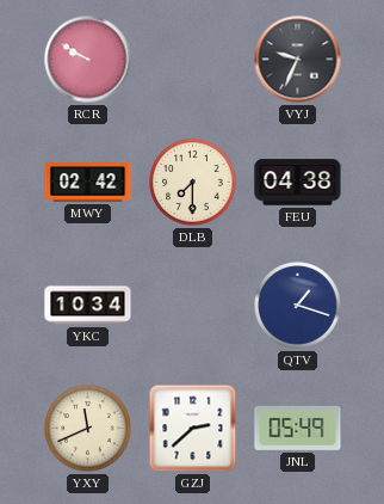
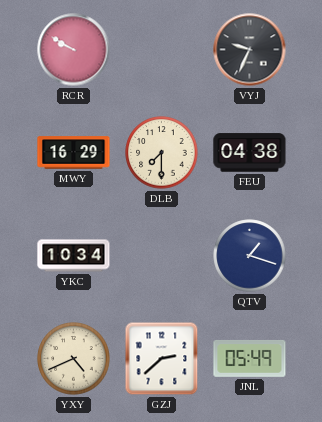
MWY: 02:42 -> 16:29 (74, 153)
YXY: 11:41 -> 4:41 (74, 359)
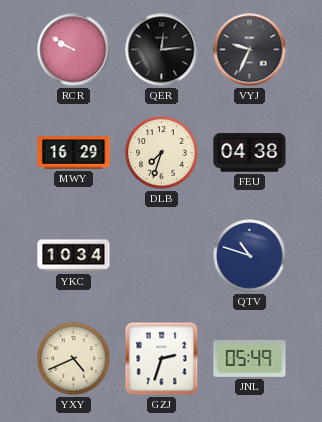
QER: none -> 12:14 (162, 50)
DLB: 7:30 -> 7:33 (162, 153)
QTV: 1:18 -> 10:48 (250, 256)
GZJ: 2:38 -> 2:33 (162, 359)
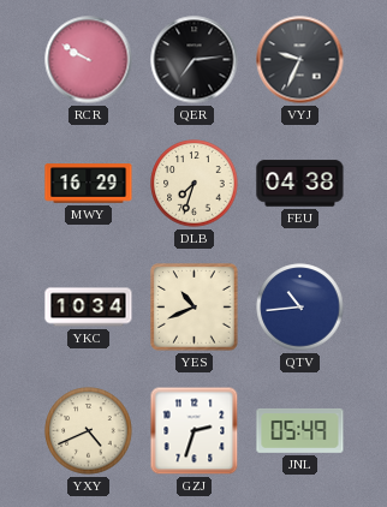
QER: 12:14 -> 7:14 (195, 60)
YES: none -> 10:41 (195, 308)
QTV: 10:48 -> 10:44 (300, 308)
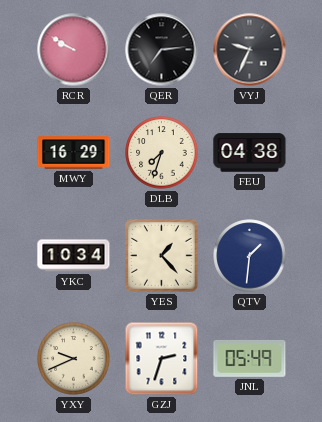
YES: 10:41 -> 1:23 (162, 256)
QTV: 10:44 -> 1:31 (250, 256)
YXY: 4:41 -> 9:41 (74, 359)
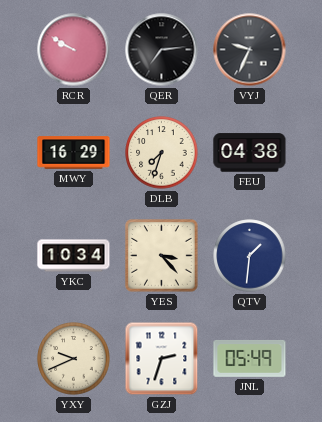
YES: 1:23 -> 3:23 (162, 256)
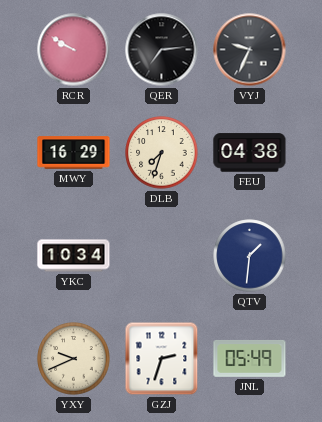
YES: 3:23 -> none (162, 256)
